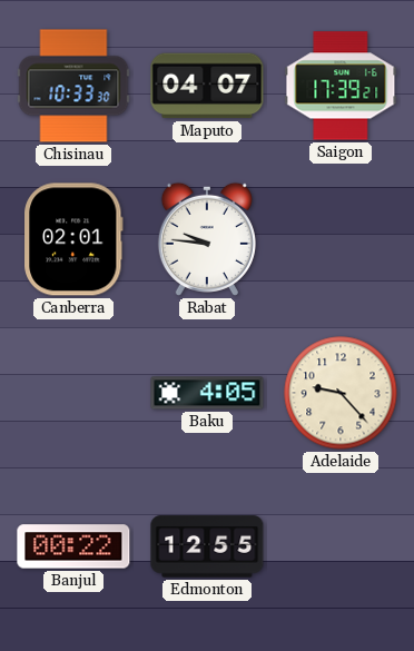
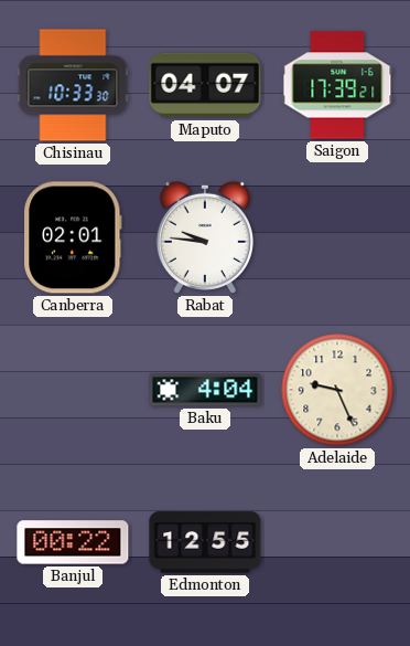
Baku: 4:05 -> 4:04 (205, 390)
Adelaide: 9:23 -> 9:26 (337, 390)
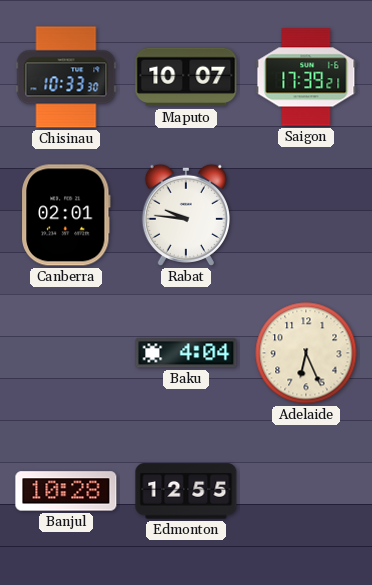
Maputo: 04:07 -> 10:07 (186, 77)
Adelaide: 9:26 -> 6:26 (306, 353)
Banjul: 00:22 -> 10:28 (66, 491)
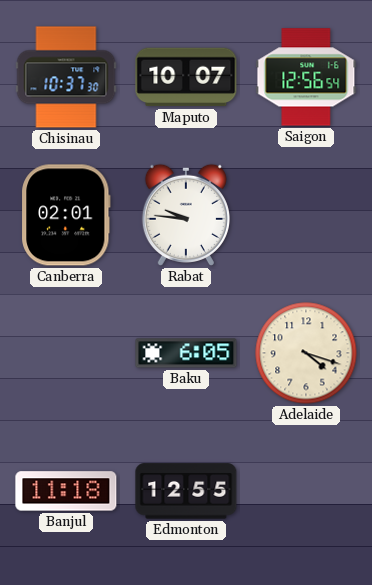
Chisinau: 10:33 -> 10:37 (66, 77)
Saigon: 17:39 -> 12:56 (306, 77)
Baku: 4:04 -> 6:05 (186, 353)
Adelaide: 6:26 -> 4:18 (306, 353)
Banjul: 10:28 -> 11:18 (66, 491)
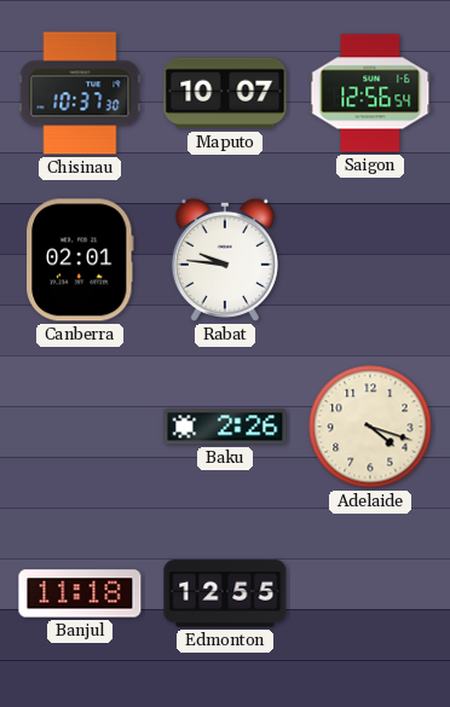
Baku: 6:05 -> 2:26 (225, 427)
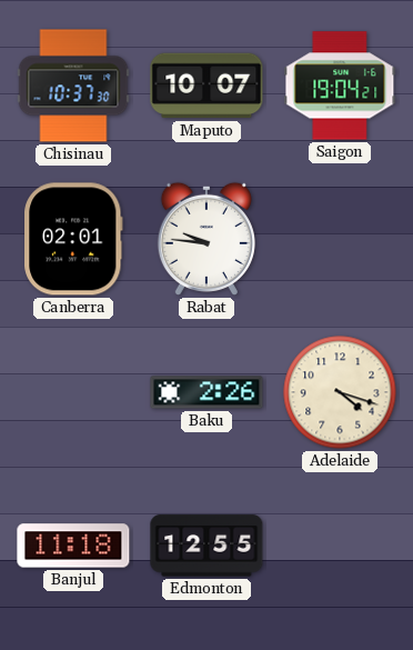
Saigon: 12:56 -> 19:04 (340, 86)
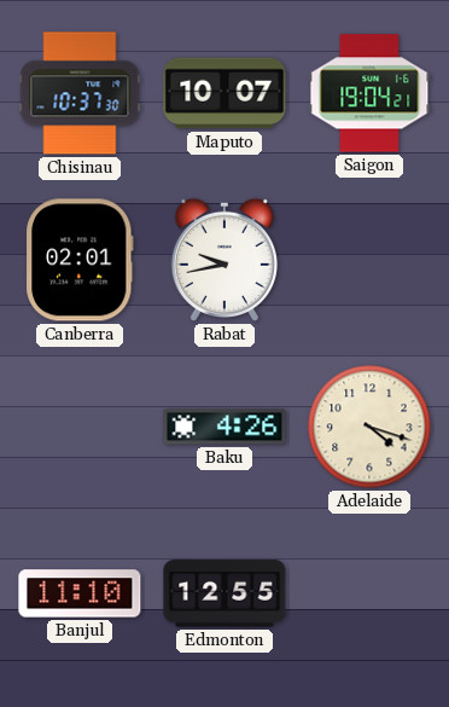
Rabat: 9:46 -> 9:43 (224, 260)
Baku: 2:26 -> 4:26 (224, 427)
Banjul: 11:18 -> 11:10 (80, 593)
